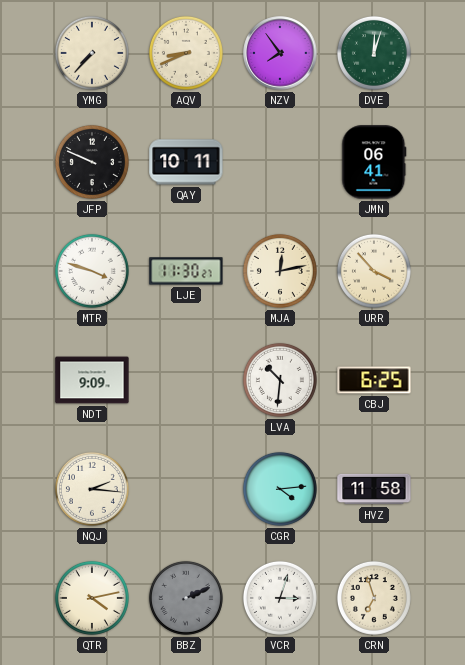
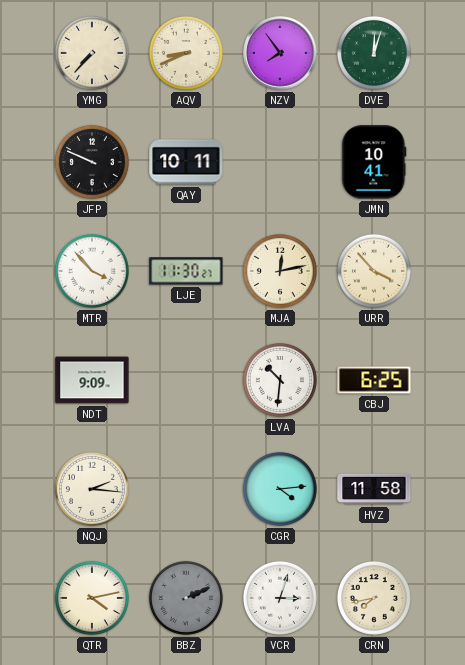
JMN: 06:41 -> 10:41 (374, 162)
MTR: 3:48 -> 3:53 (92, 271)
CRN: 6:57 -> 7:43 (374, 598)
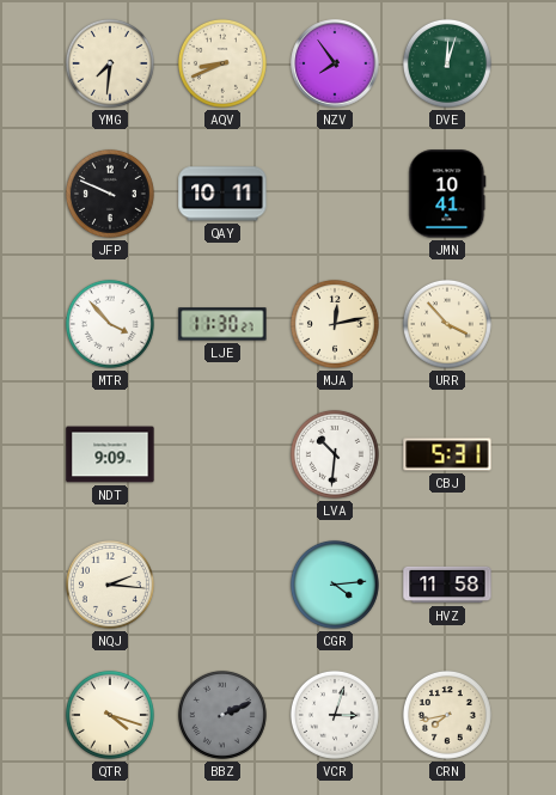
YMG: 7:37 -> 7:31 (110, 63)
CBJ: 6:25 -> 5:31 (447, 454)
QTR: 4:13 -> 4:18 (110, 715)
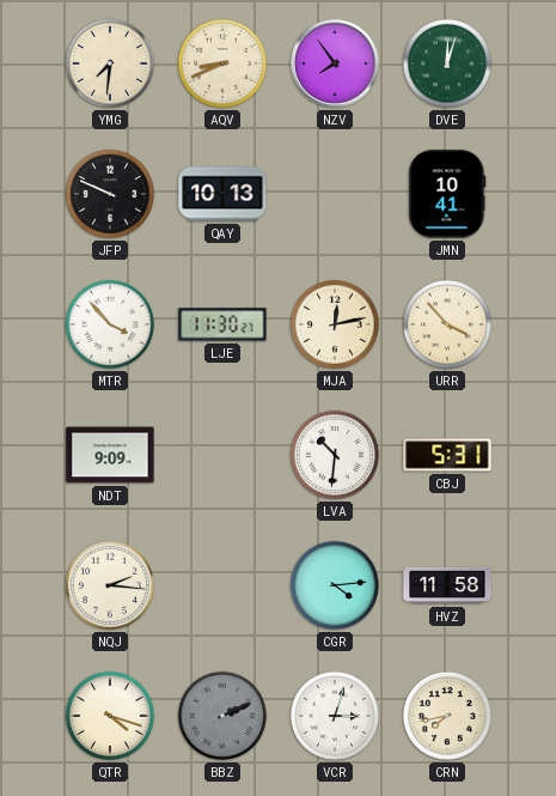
QAY: 10:11 -> 10:13 (222, 194)
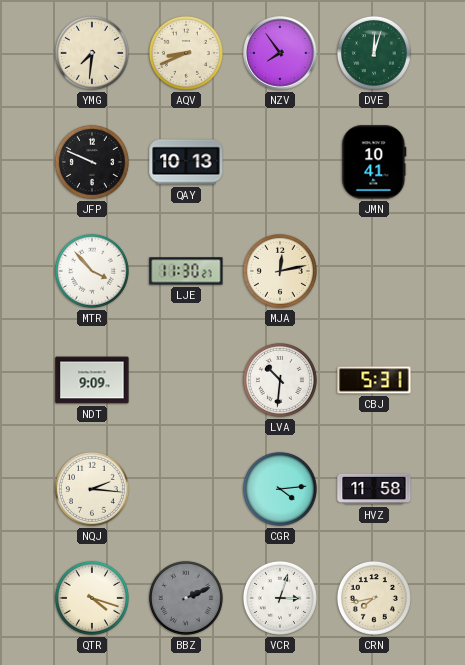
URR: 3:53 -> none (447, 324)
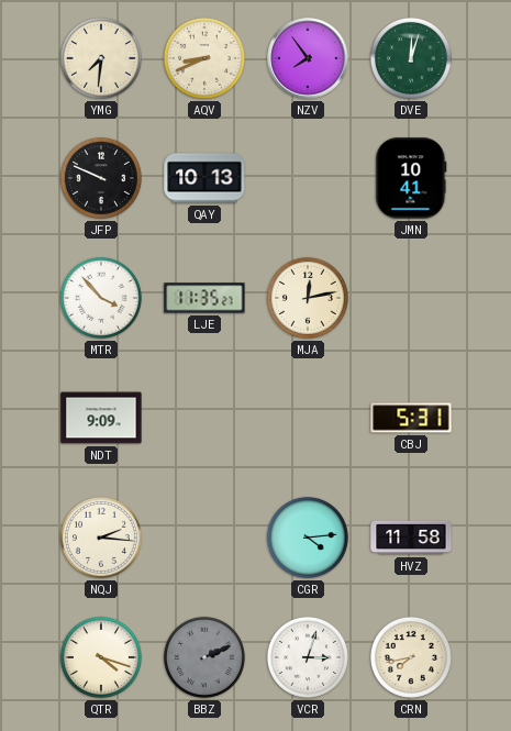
LJE: 11:30 -> 11:35 (204, 298)
LVA: 10:31 -> none (280, 380)
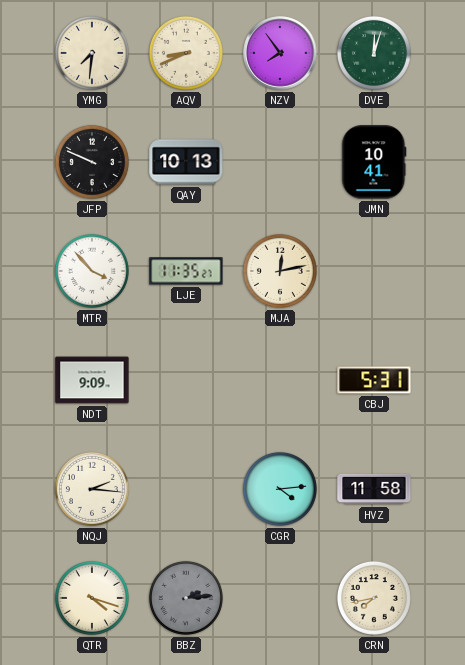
BBZ: 2:11 -> 2:14 (186, 598)
VCR: 3:03 -> none (308, 657)
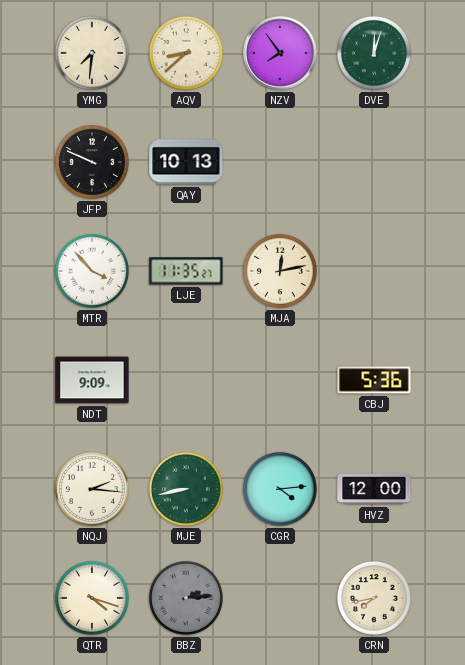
AQV: 8:41 -> 8:38 (186, 53)
JMN: 10:41 -> none (374, 162)
CBJ: 5:31 -> 5:36 (374, 380)
MJE: none -> 8:43 (186, 489)
HVZ: 11:58 -> 12:00 (374, 489)
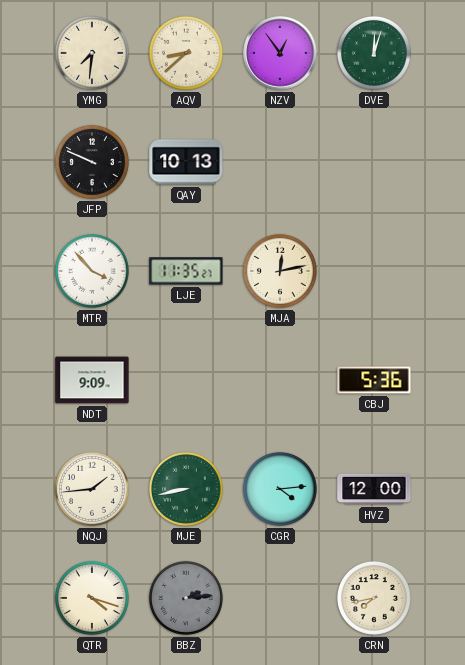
NZV: 7:54 -> 12:54 (280, 53)
NQJ: 2:16 -> 1:44 (92, 489)
